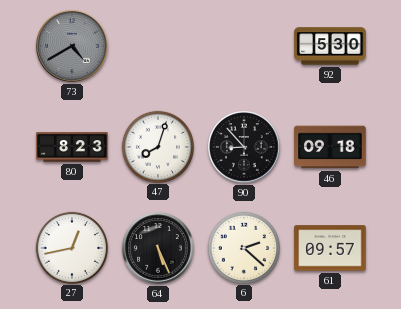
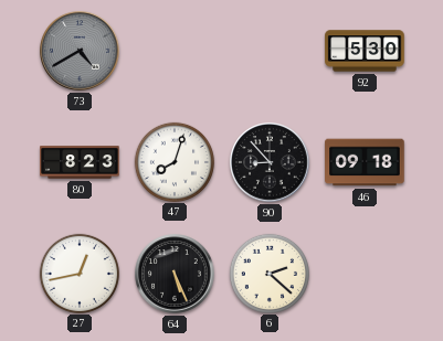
61: 09:57 -> none (330, 248)
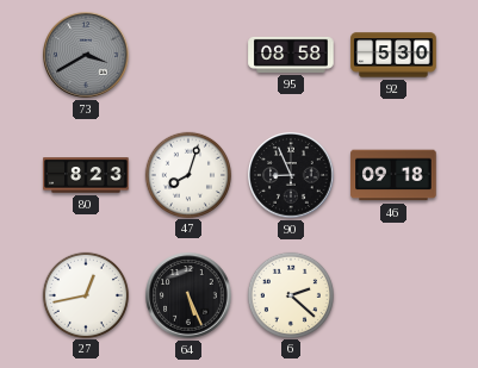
73: 4:40 -> 3:40 (86, 55)
95: none -> 08:58 (291, 55)
90: 8:53 -> 8:56 (291, 175)
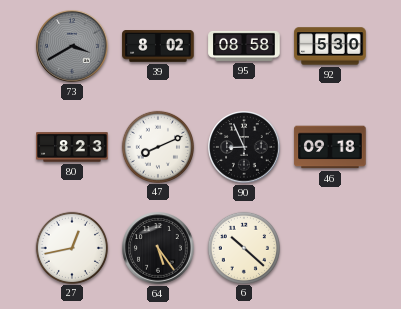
39: none -> 8:02 (158, 47)
47: 8:03 -> 8:11 (157, 146)
64: 5:26 -> 5:24 (158, 248)
6: 2:22 -> 10:22 (243, 247)
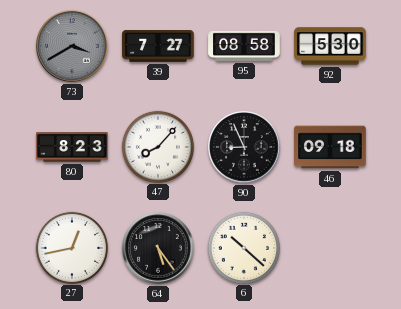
39: 8:02 -> 7:27 (158, 47)
47: 8:11 -> 8:07 (157, 146)
